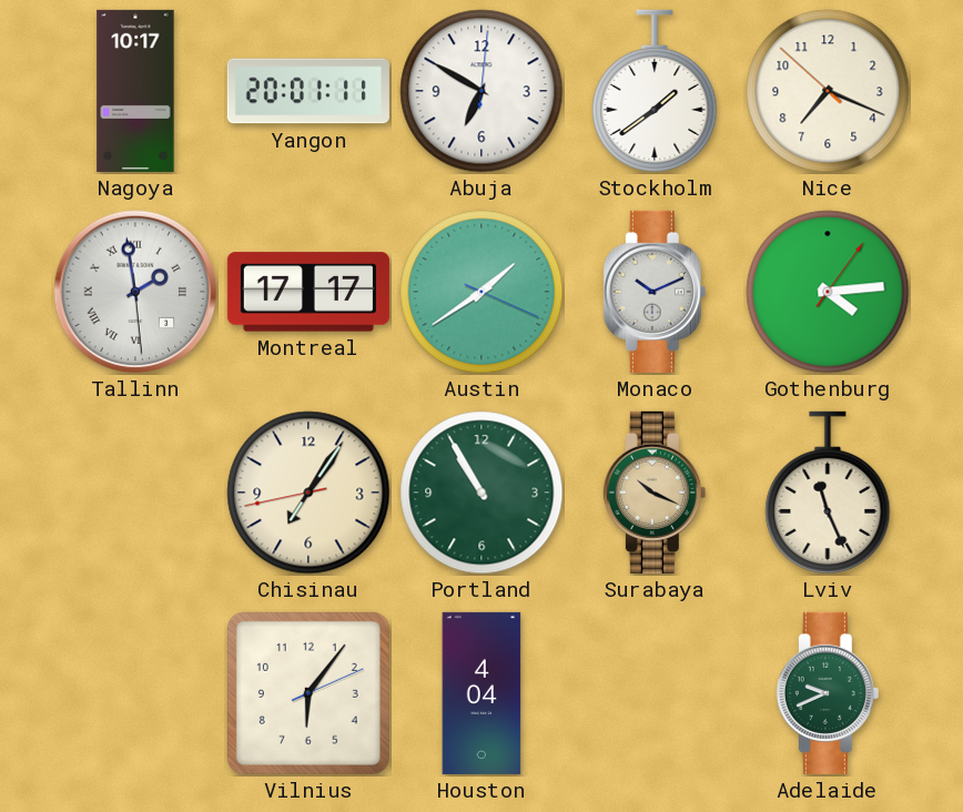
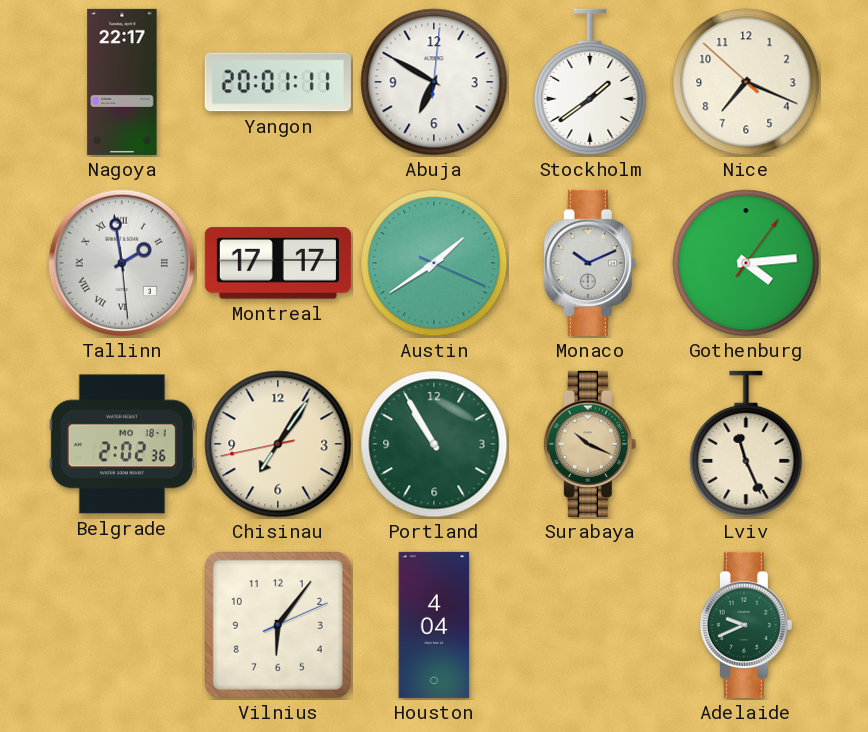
Nagoya: 10:17 -> 22:17 (122, 82)
Belgrade: none -> 2:02 (122, 444)
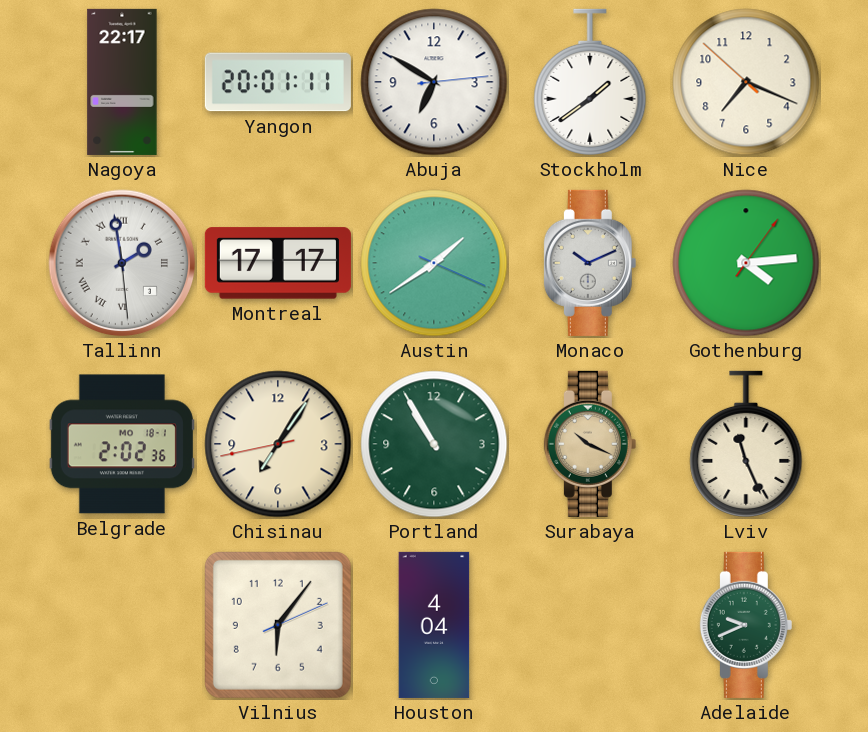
Abuja: 6:50:01 -> 6:50:14 (434, 82)
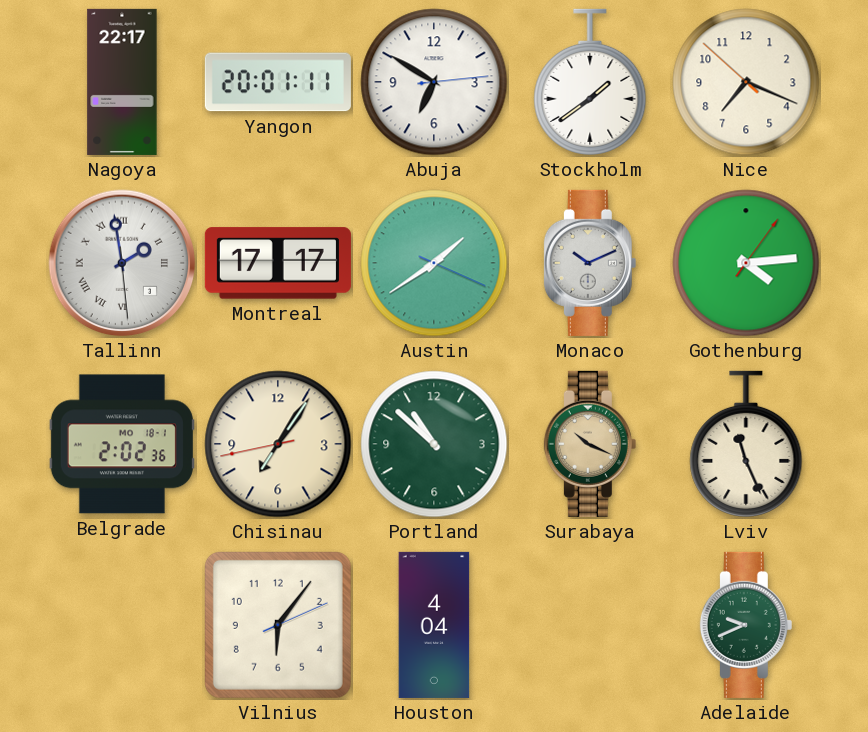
Portland: 10:55 -> 10:52 (434, 444)
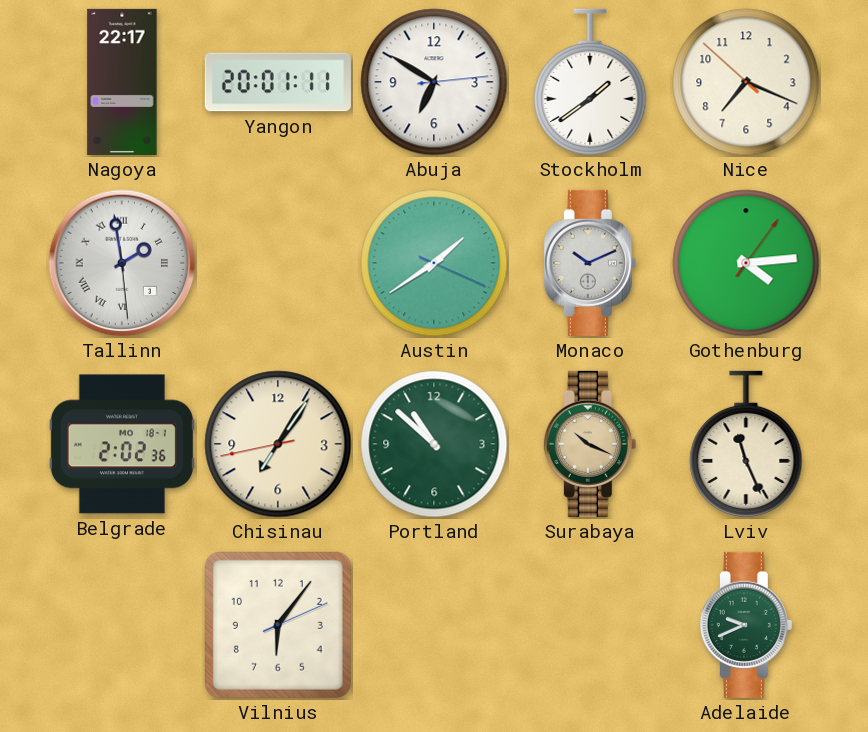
Montreal: 17:17 -> none (278, 263)
Houston: 4:04 -> none (434, 625)
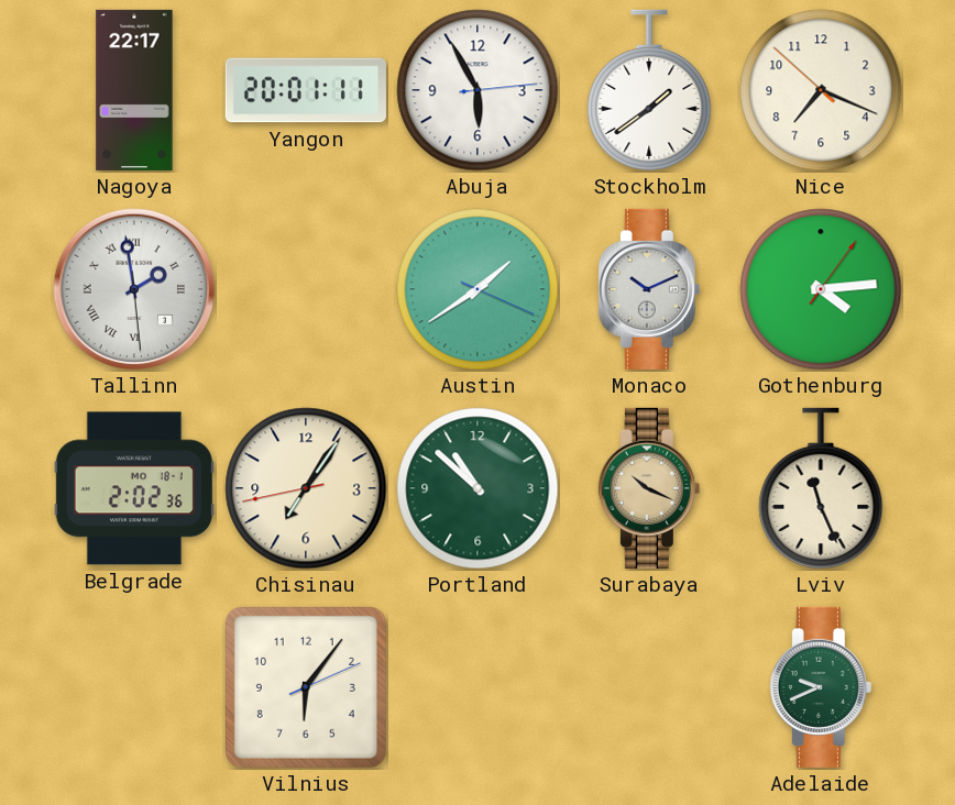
Abuja: 6:50 -> 5:55 (477, 90)
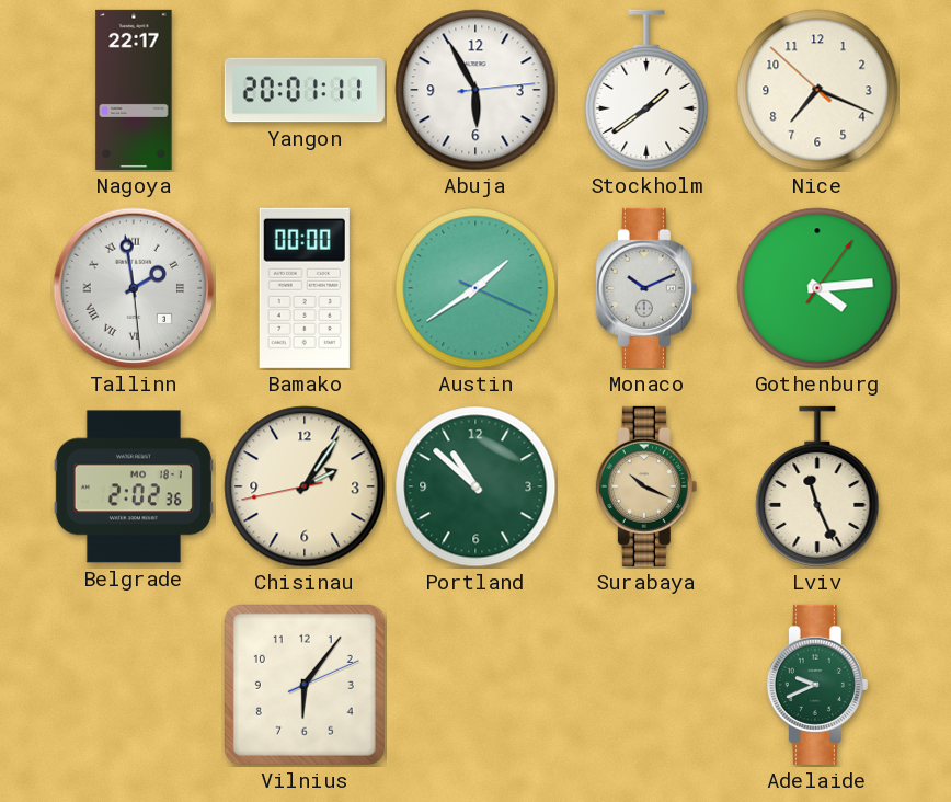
Bamako: none -> 00:00 (305, 288)
Chisinau: 7:05 -> 2:05 (305, 486)
